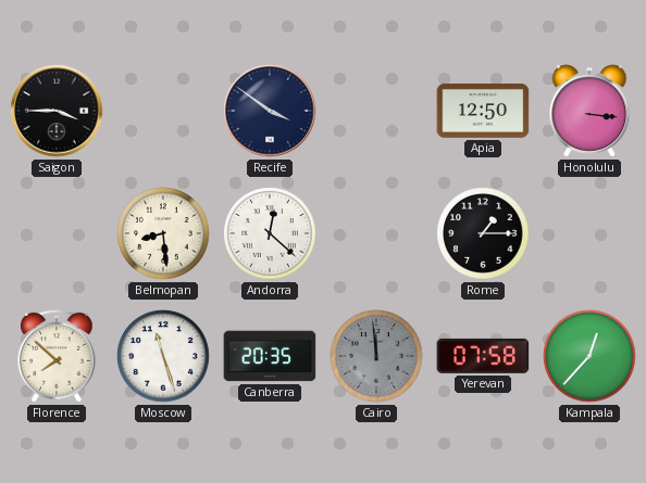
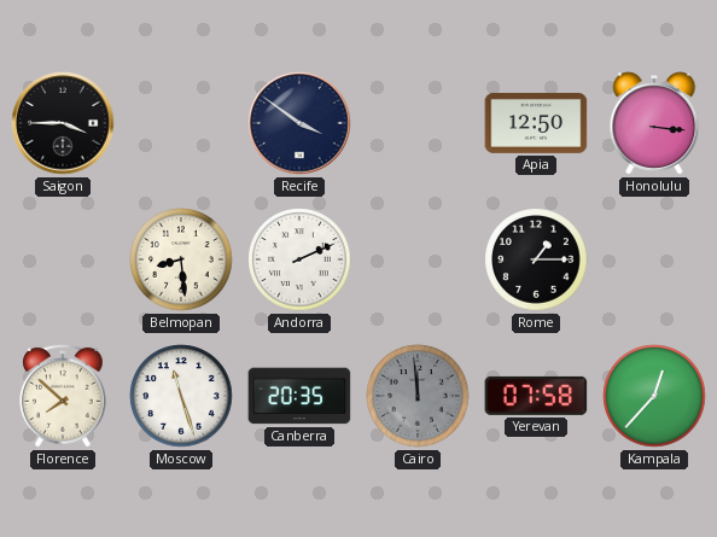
Andorra: 12:22 -> 2:11 (299, 259)
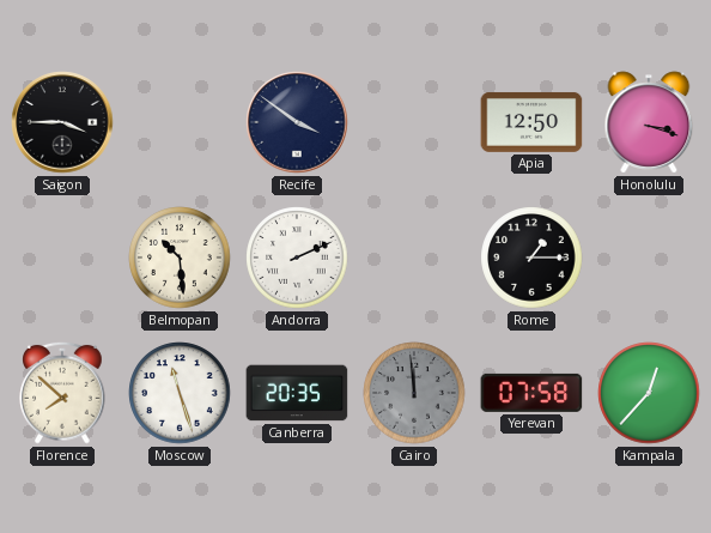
Honolulu: 3:16 -> 3:18 (649, 122)
Belmopan: 8:29 -> 10:29 (180, 258)
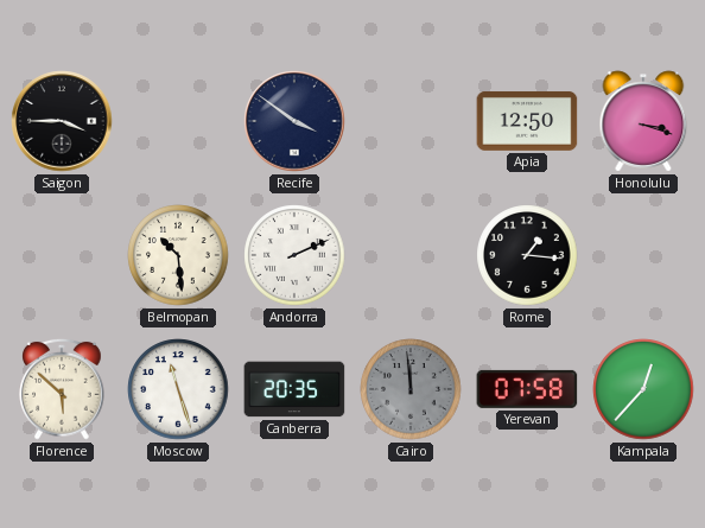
Rome: 1:15 -> 1:16 (527, 255)
Florence: 7:52 -> 5:52 (62, 389)
